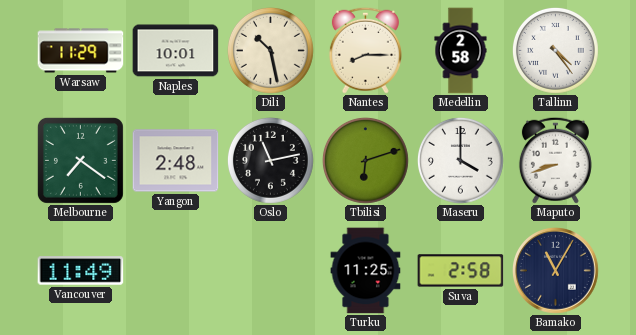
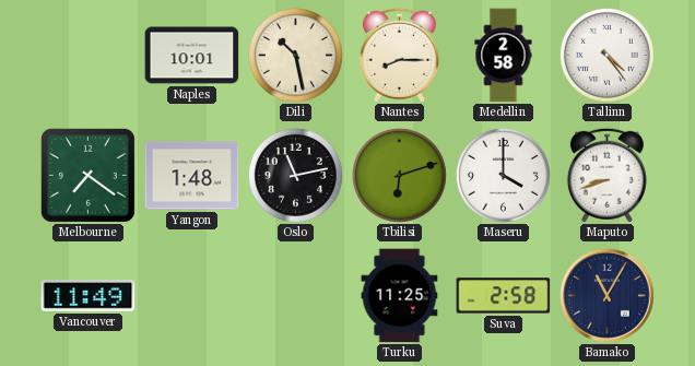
Warsaw: 11:29 -> none (81, 51)
Yangon: 2:48 -> 1:48 (192, 176)
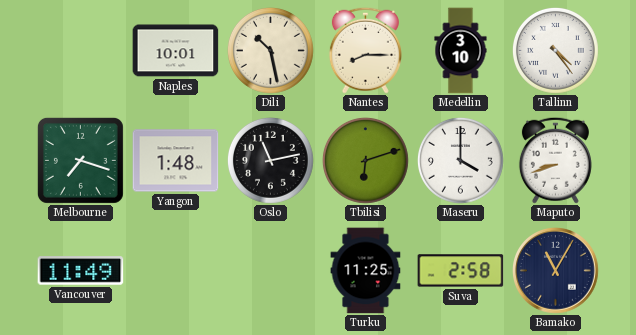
Medellin: 2:58 -> 3:10 (461, 51)
Melbourne: 7:21 -> 7:18 (80, 160)
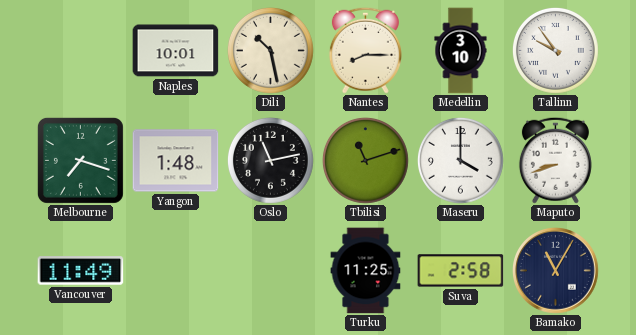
Tallinn: 4:24 -> 9:54 (556, 51)
Tbilisi: 6:12 -> 11:12 (366, 161)
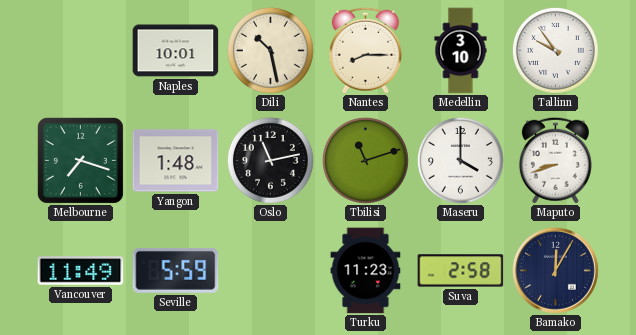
Seville: none -> 5:59 (176, 270)
Turku: 11:25 -> 11:23 (366, 271)
Bamako: 11:05 -> 12:05 (556, 271)
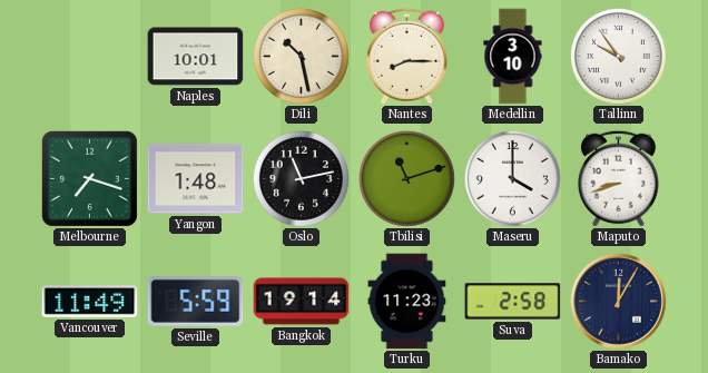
Bangkok: none -> 19:14 (302, 302)
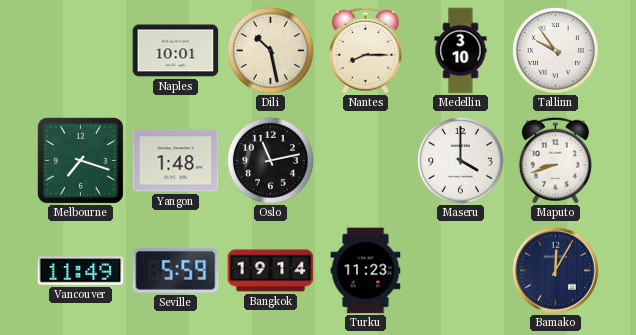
Tbilisi: 11:12 -> none (407, 179)
Suva: 2:58 -> none (513, 302)
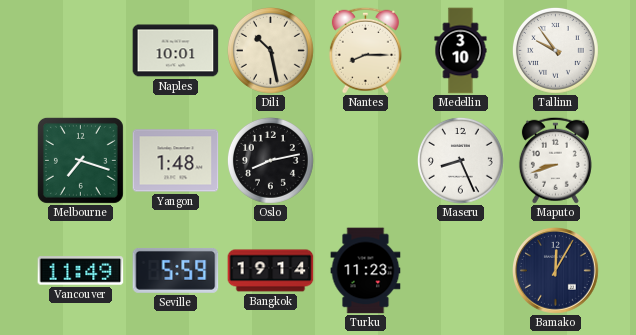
Oslo: 11:13 -> 8:13 (271, 161)
Maseru: 4:00 -> 8:26 (461, 161)
